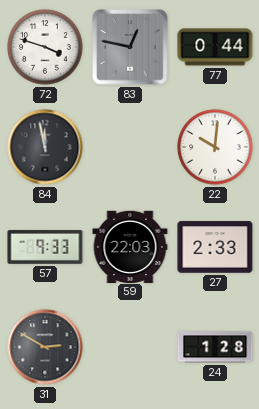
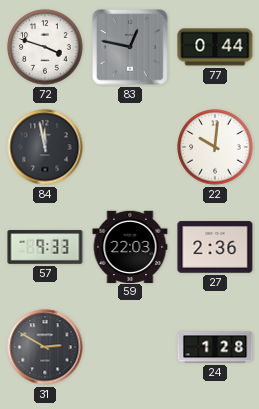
27: 2:33 -> 2:36 (215, 247)
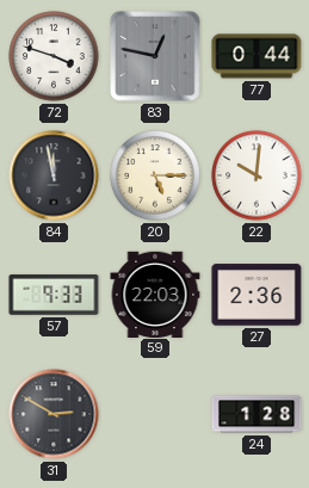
20: none -> 5:15 (155, 175)
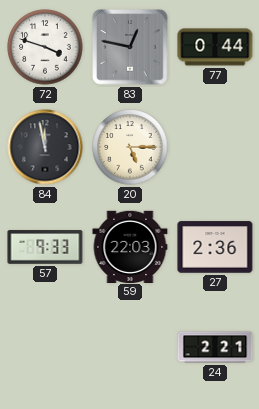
22: 10:01 -> none (257, 175)
31: 2:50 -> none (54, 414)
24: 1:28 -> 2:21 (215, 347)
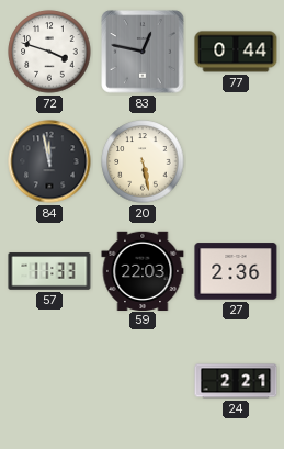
20: 5:15 -> 5:28 (143, 161)
57: 9:33 -> 11:33 (49, 271)
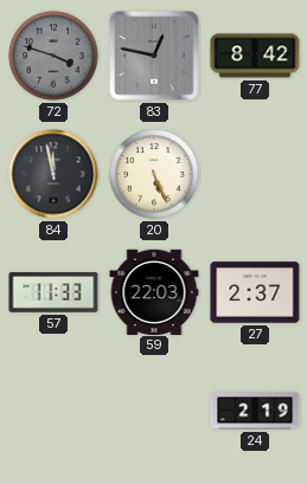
72 dial: white -> grey (53, 56)
77: 0:44 -> 8:42 (255, 56)
20: 5:28 -> 5:26 (154, 174)
27: 2:36 -> 2:37 (255, 292)
24: 2:21 -> 2:19 (255, 411)
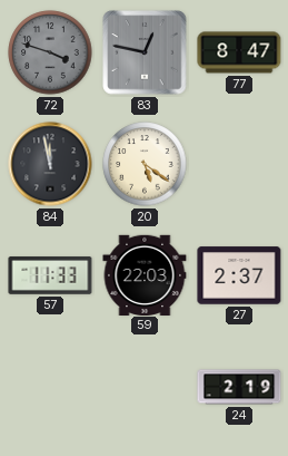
77: 8:42 -> 8:47 (239, 52)
20: 5:26 -> 5:21 (145, 164)
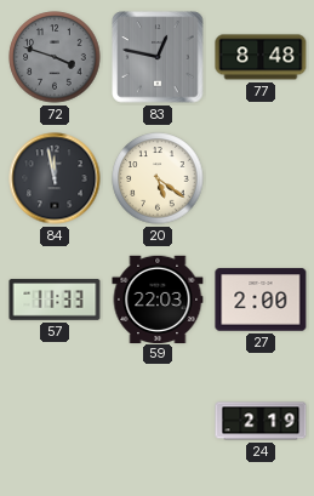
77: 8:47 -> 8:48 (261, 57)
27: 2:37 -> 2:00 (261, 300)
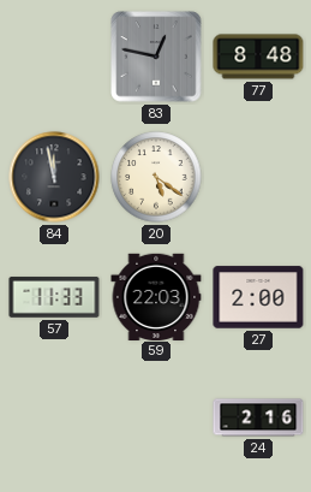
72: 3:48 -> none (55, 57)
24: 2:19 -> 2:16 (258, 417)
